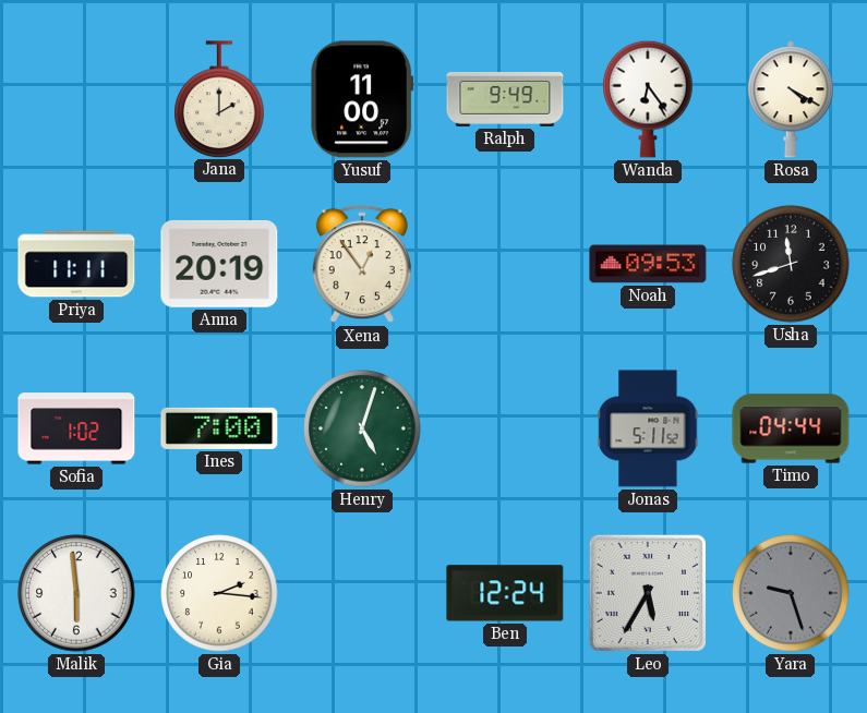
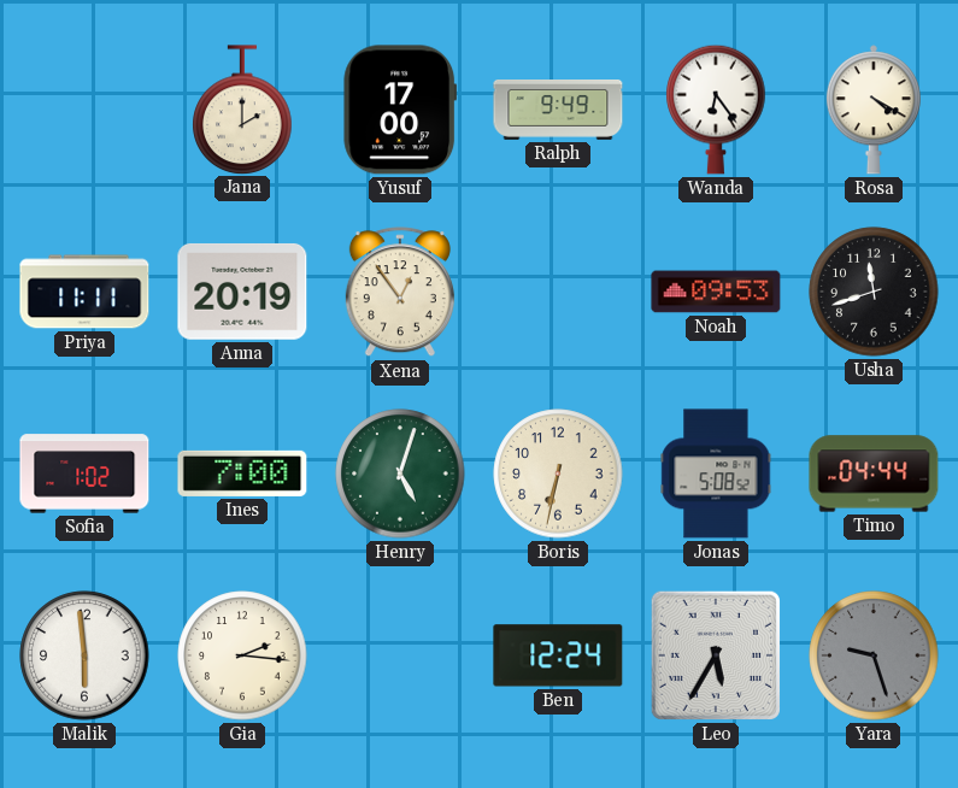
Yusuf: 11:00 -> 17:00 (400, 110)
Boris: none -> 6:32 (558, 474)
Jonas: 5:11 -> 5:08 (716, 474)
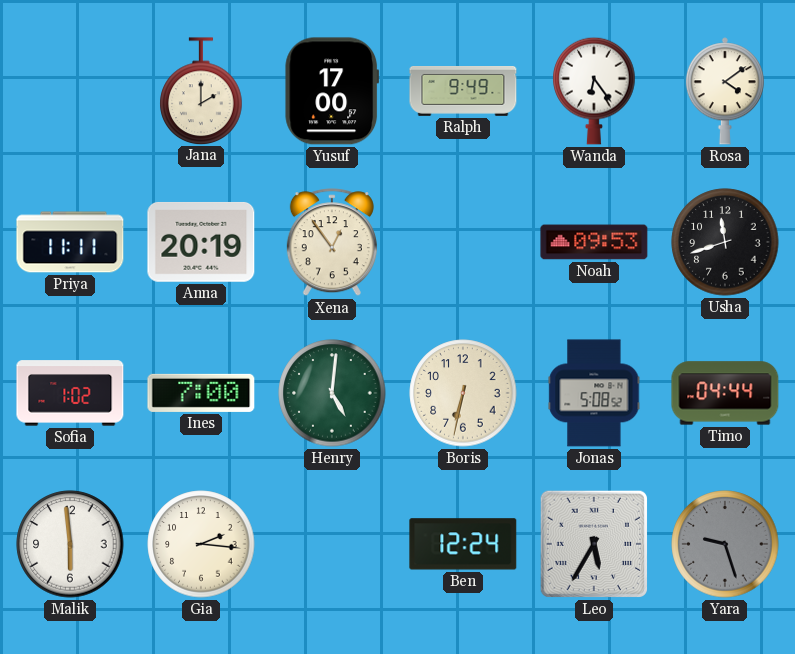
Rosa: 4:20 -> 4:09 (725, 91)
Henry: 5:03 -> 5:01 (332, 393)
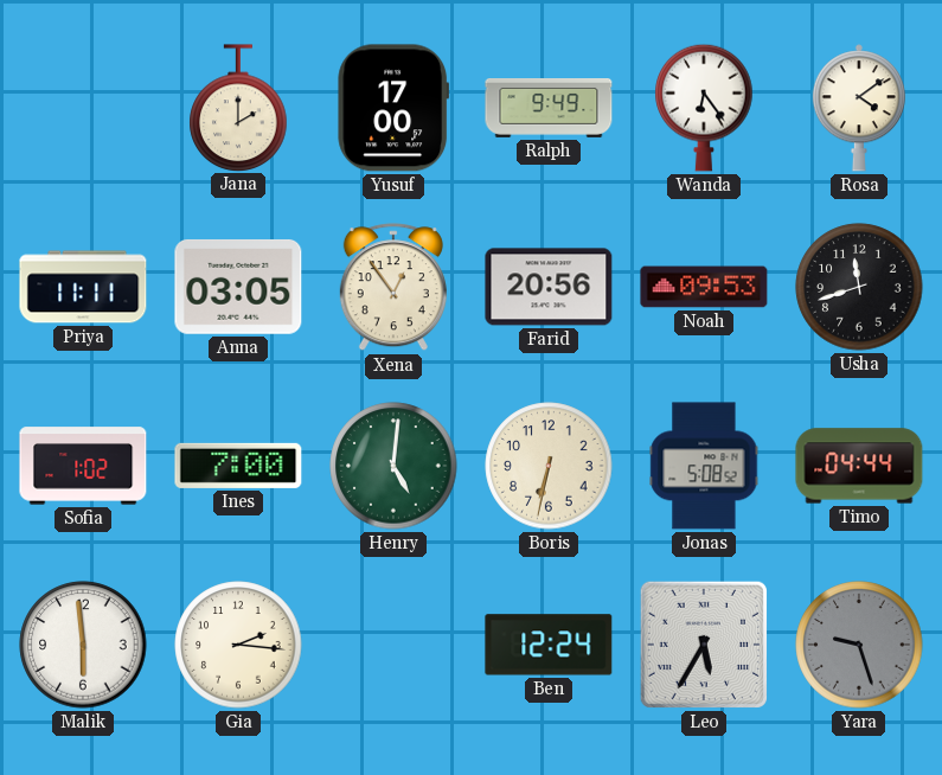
Anna: 20:19 -> 03:05 (238, 287)
Farid: none -> 20:56 (549, 287)
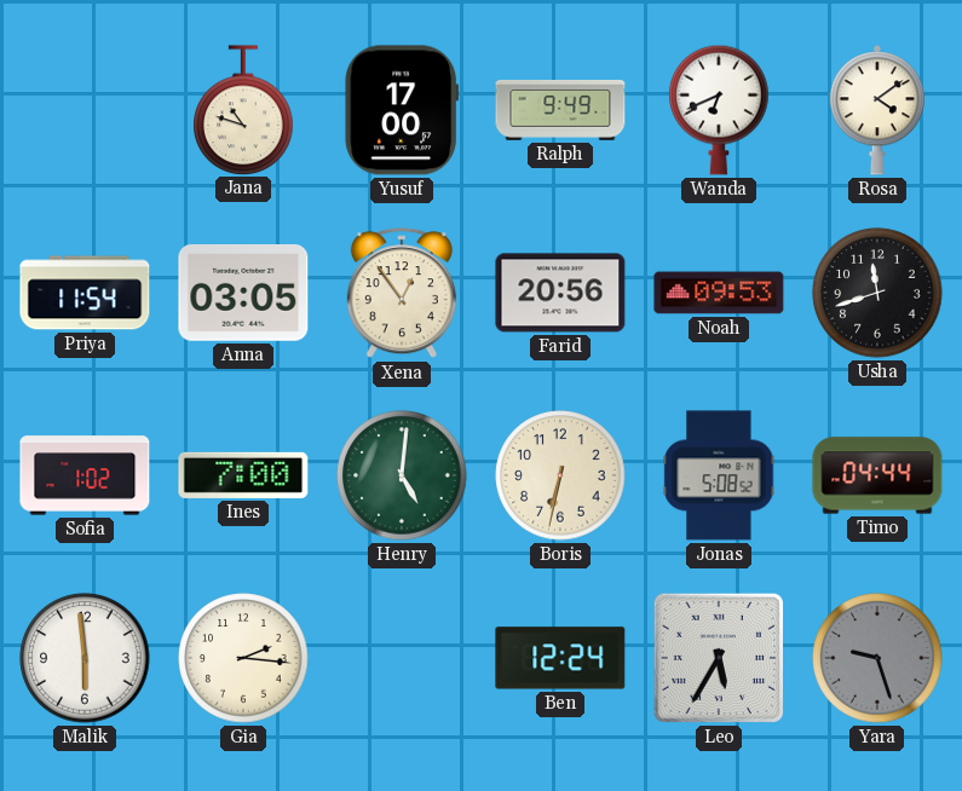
Jana: 2:00 -> 10:48 (243, 110)
Wanda: 6:24 -> 6:41 (719, 110)
Priya: 11:11 -> 11:54 (85, 293)
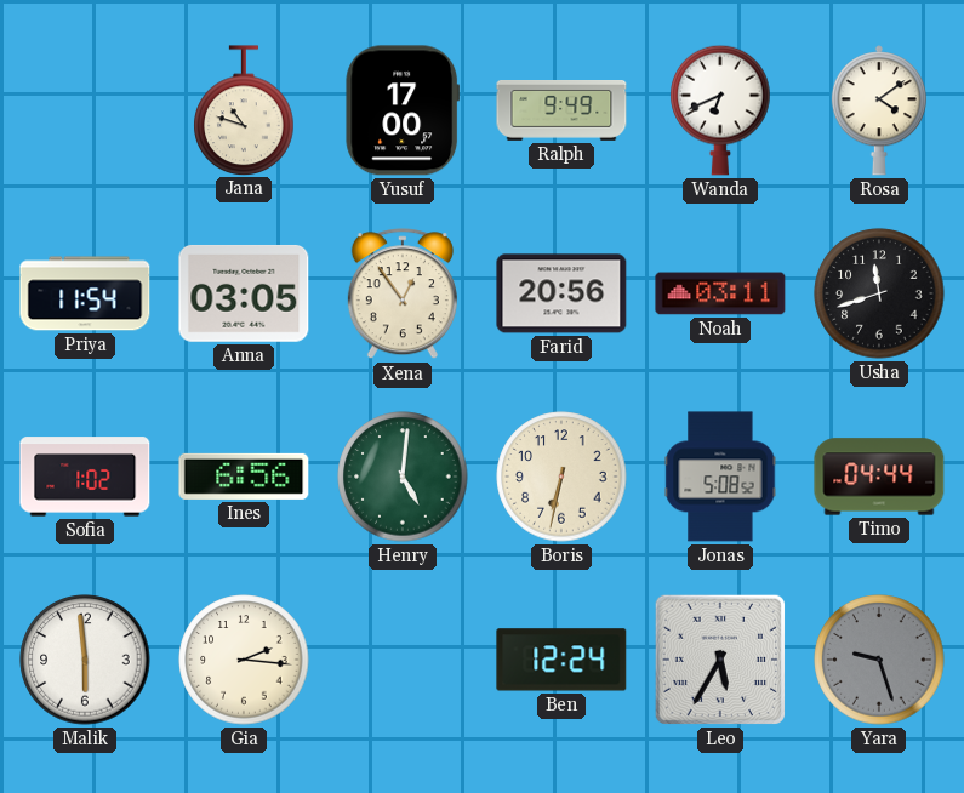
Noah: 09:53 -> 03:11 (720, 293)
Ines: 7:00 -> 6:56 (244, 477)
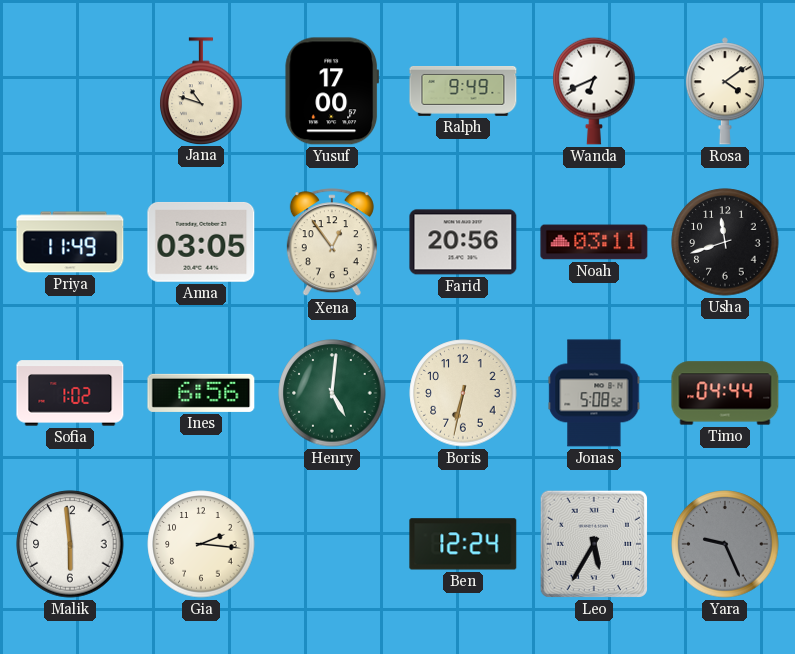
Priya: 11:54 -> 11:49 (70, 242)
Yara: 9:27 -> 9:26 (725, 544)
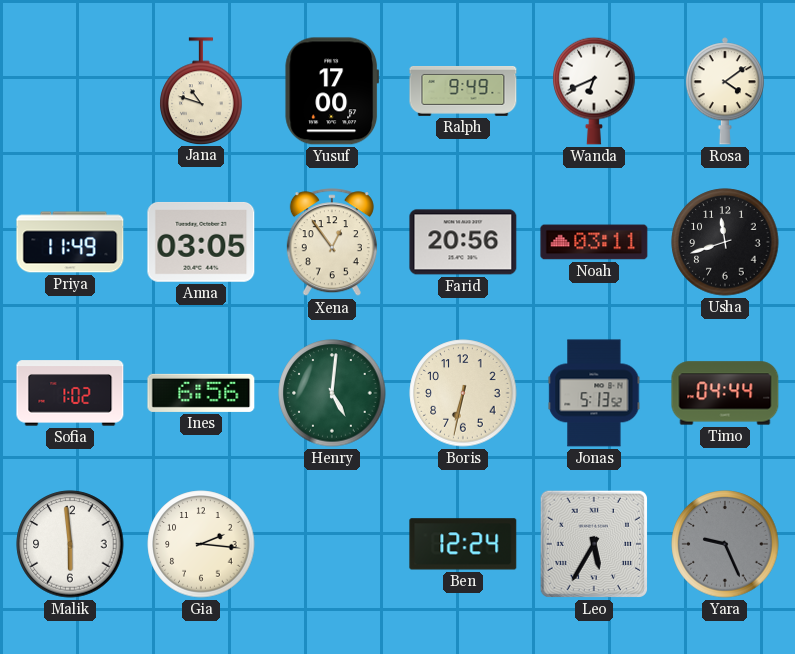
Jonas: 5:08 -> 5:13 (594, 393)
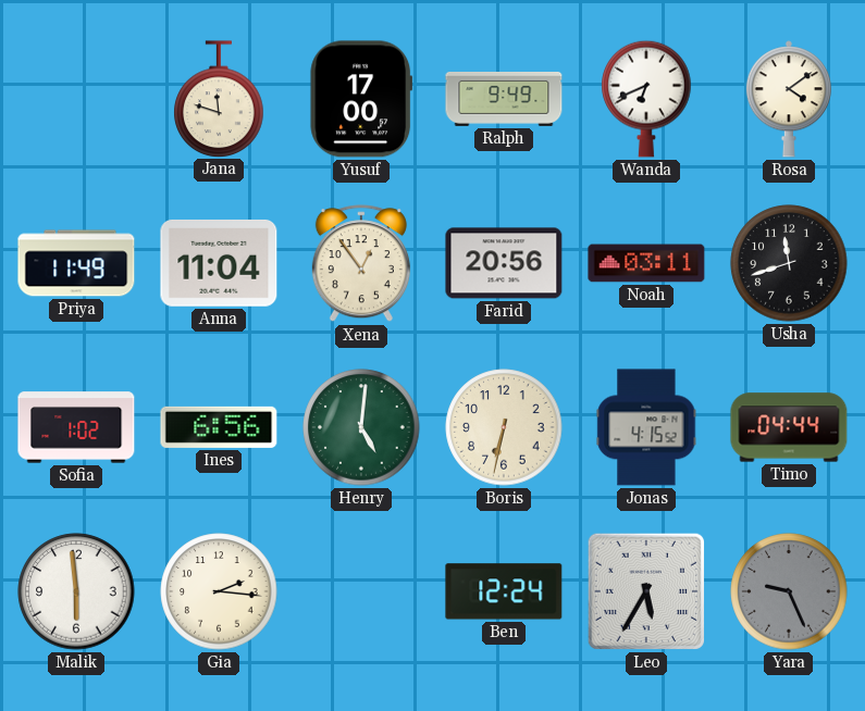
Jana: 10:48 -> 11:48 (219, 99)
Anna: 03:05 -> 11:04 (219, 263)
Jonas: 5:13 -> 4:15 (646, 427)
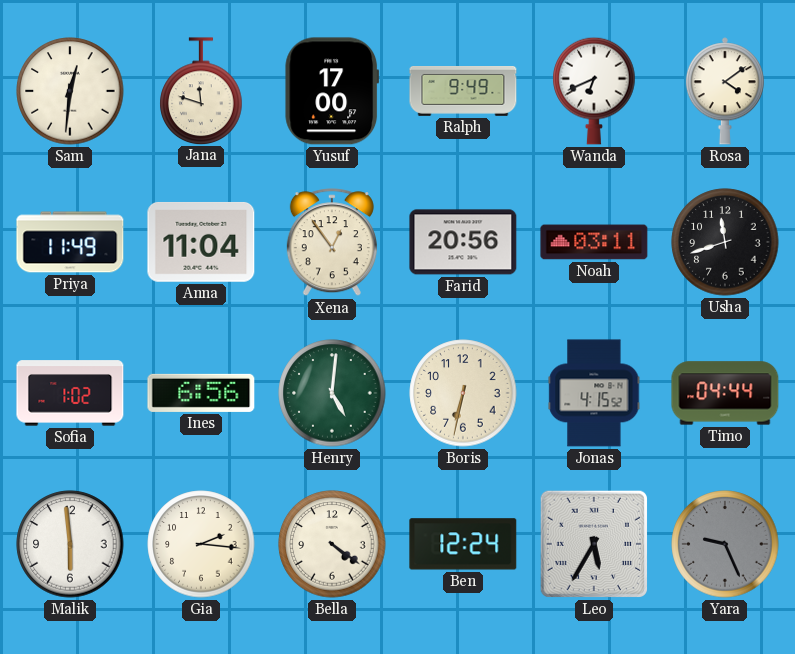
Sam: none -> 12:31 (70, 91)
Bella: none -> 4:21 (332, 544)
